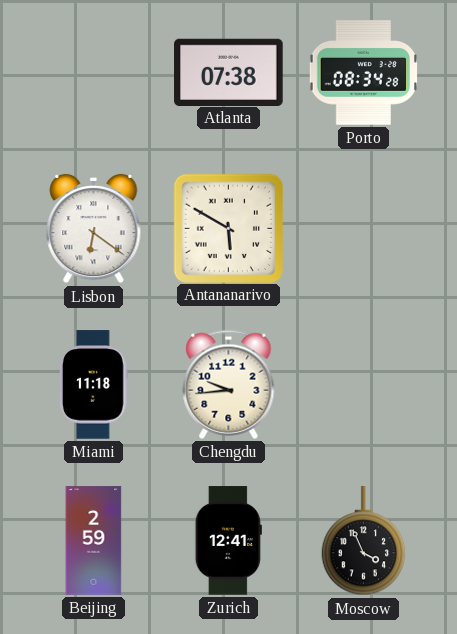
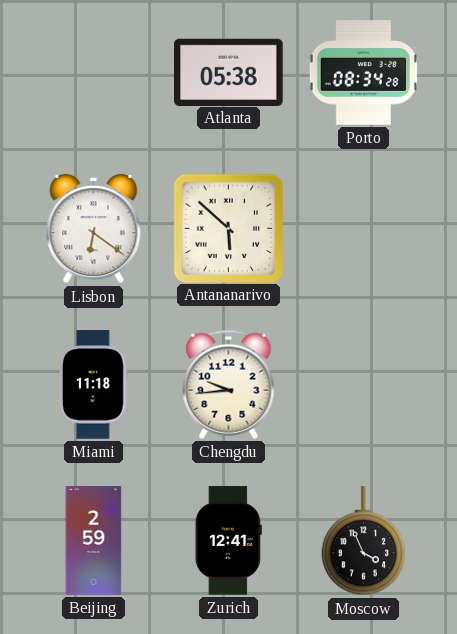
Atlanta: 07:38 -> 05:38 (229, 72)
Antananarivo: 5:50 -> 5:52 (228, 228)
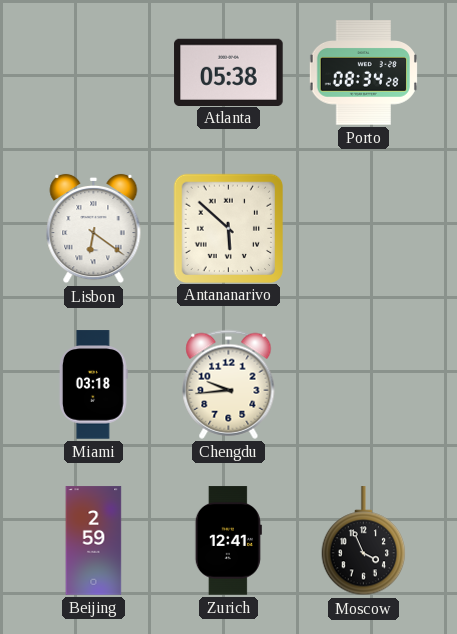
Miami: 11:18 -> 03:18 (93, 385)
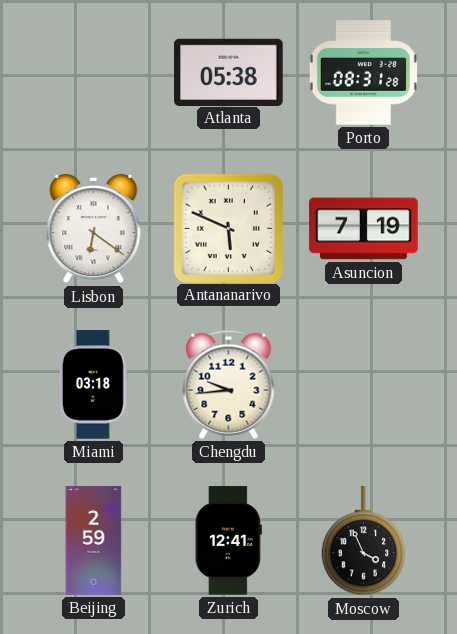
Porto: 08:34 -> 08:31 (363, 73)
Antananarivo: 5:52 -> 5:49 (228, 228)
Asuncion: none -> 7:19 (364, 229)
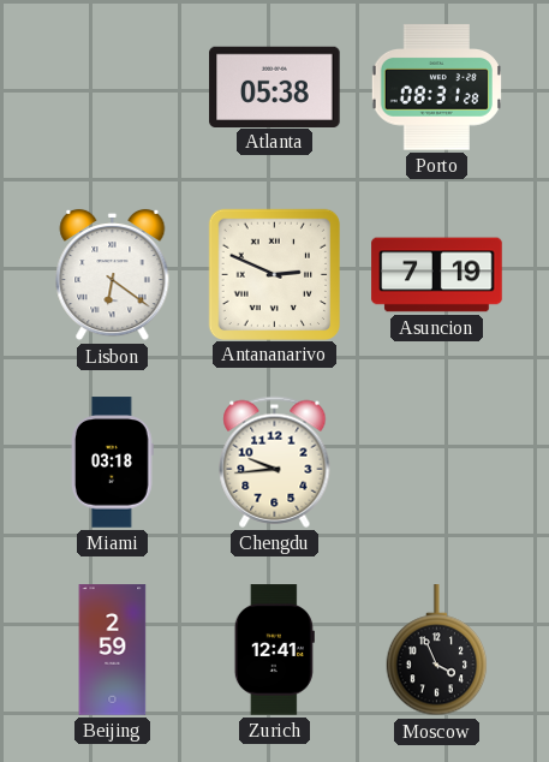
Antananarivo: 5:49 -> 2:49 (274, 274)
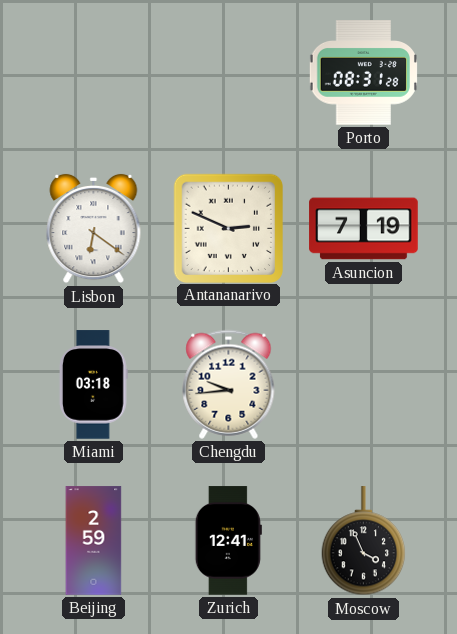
Atlanta: 05:38 -> none (275, 87)
